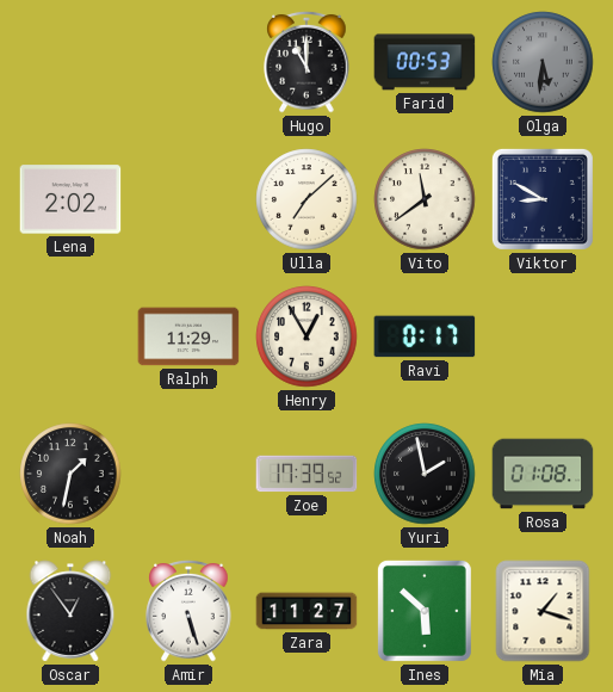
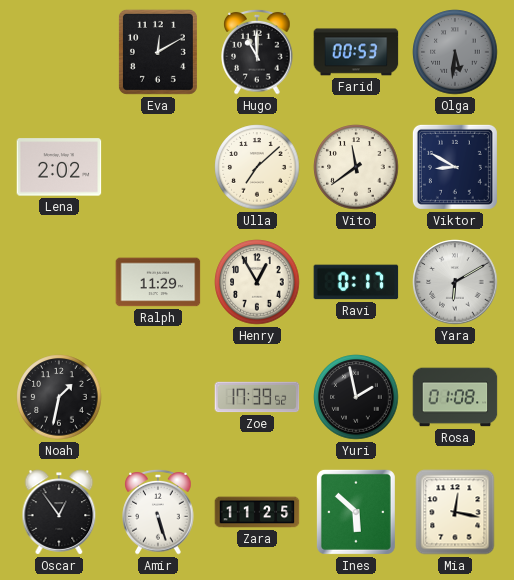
Eva: none -> 12:10 (158, 52)
Yara: none -> 6:10 (455, 282)
Zara: 11:27 -> 11:25 (257, 512)
Mia: 1:18 -> 12:17 (455, 512)
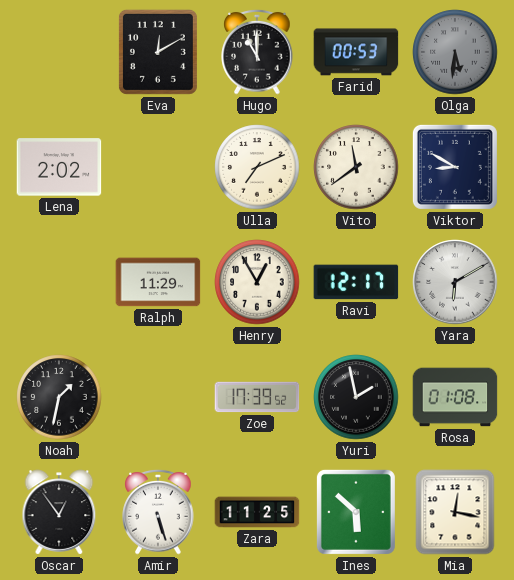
Ulla: 7:08 -> 7:11 (257, 167)
Ravi: 0:17 -> 12:17 (356, 282)
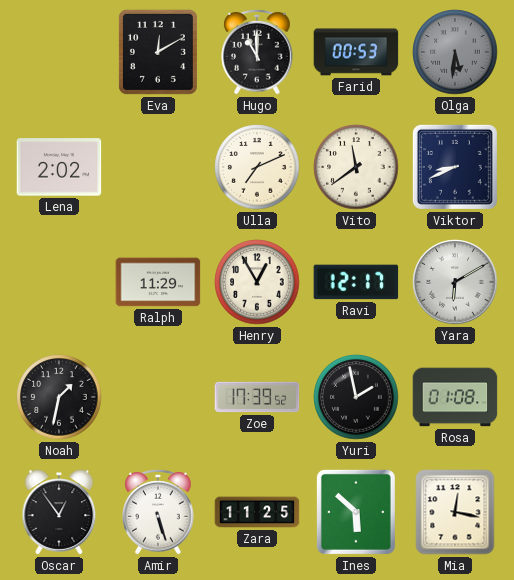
Viktor: 8:50 -> 8:41 (455, 167)
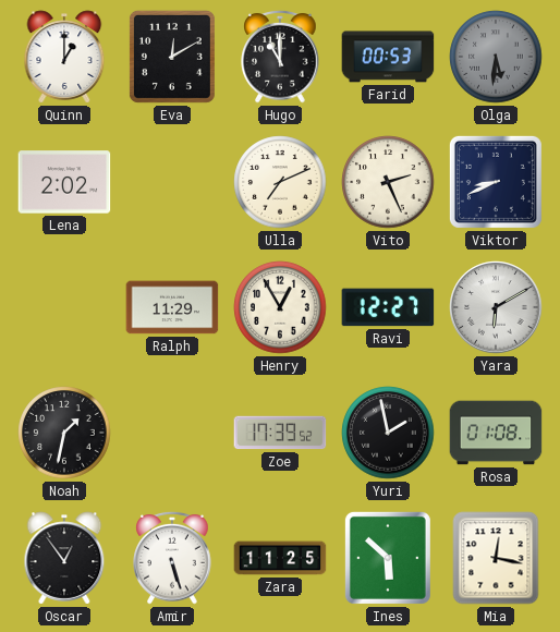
Quinn: none -> 1:00 (64, 57)
Vito: 11:39 -> 2:26 (388, 182)
Ravi: 12:17 -> 12:27 (388, 307)
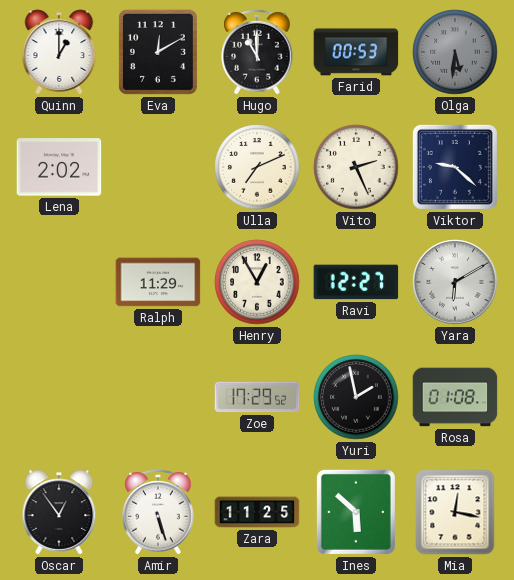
Viktor: 8:41 -> 9:22 (455, 167)
Noah: 1:32 -> none (64, 433)
Zoe: 17:39 -> 17:29 (257, 397)
